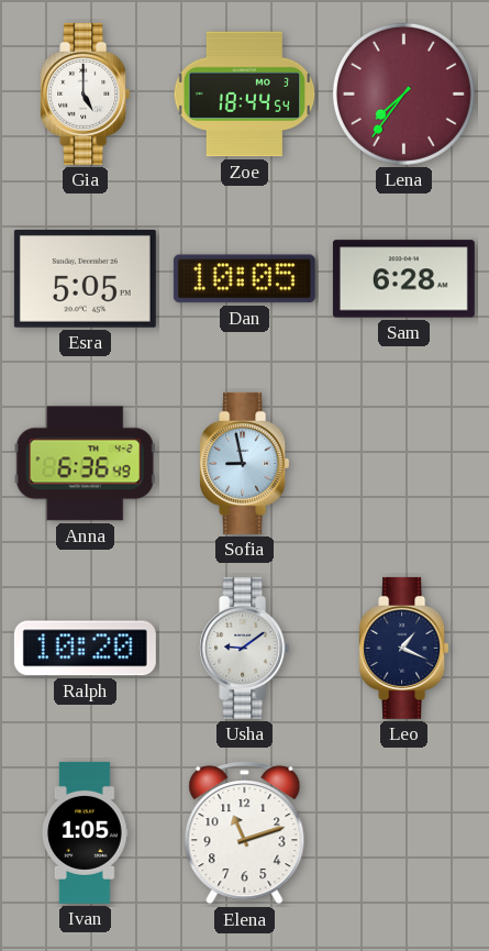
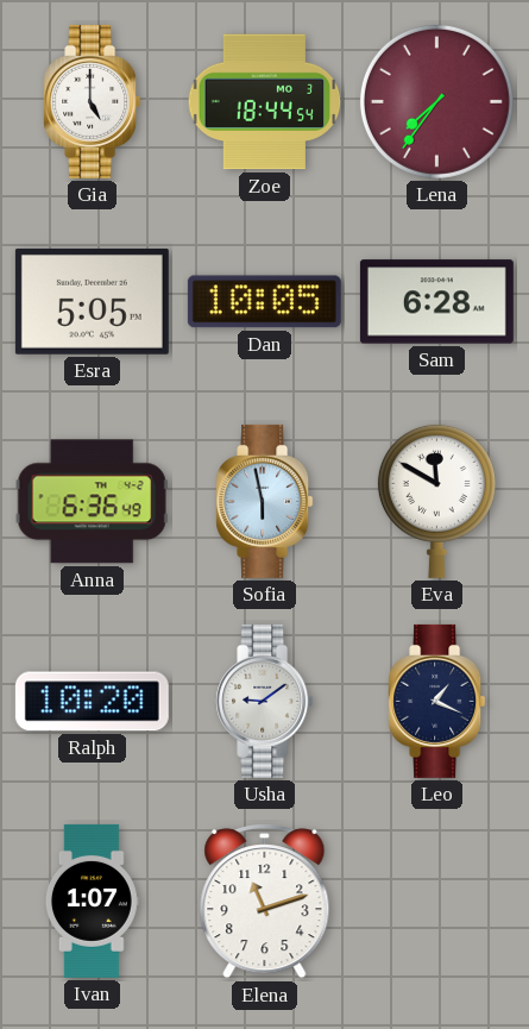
Sofia: 8:58 -> 5:58 (265, 501)
Eva: none -> 11:50 (436, 501)
Ivan: 1:05 -> 1:07 (93, 901)
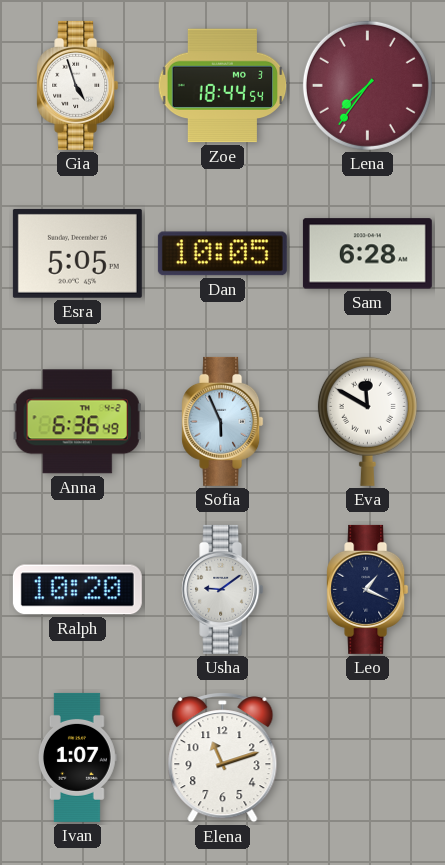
Gia: 5:00 -> 4:57 (78, 85)
Sofia: 5:58 -> 5:56 (223, 421)
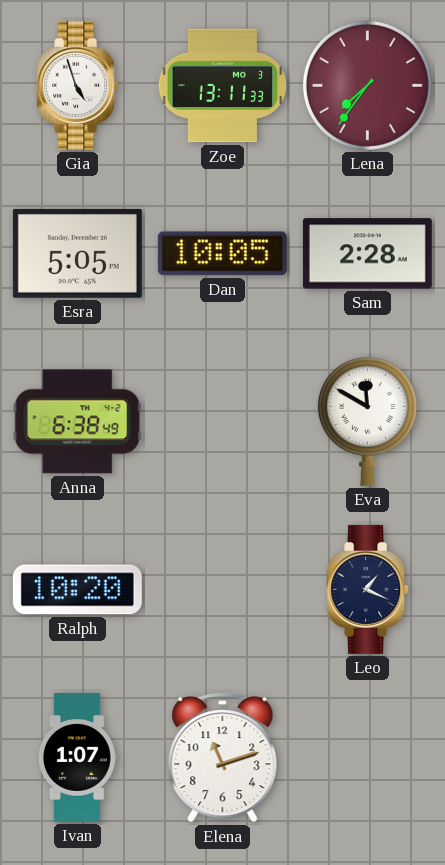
Zoe: 18:44 -> 13:11 (223, 86)
Sam: 6:28 -> 2:28 (367, 254)
Anna: 6:36 -> 6:38 (77, 422)
Sofia: 5:56 -> none (223, 421)
Usha: 9:09 -> none (223, 589)
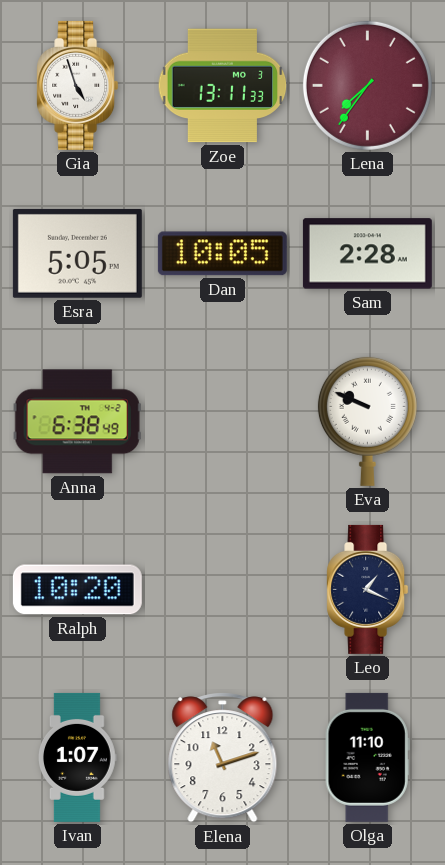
Eva: 11:50 -> 9:49 (367, 421)
Olga: none -> 11:10 (367, 757)
